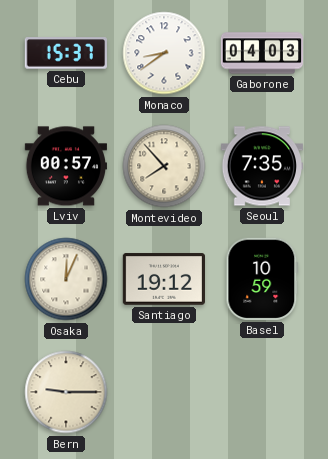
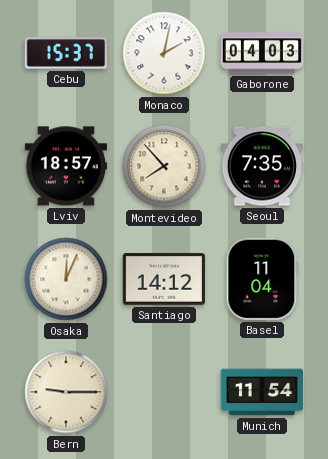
Monaco: 8:39 -> 2:02 (164, 53)
Lviv: 00:57 -> 18:57 (65, 166)
Santiago: 19:12 -> 14:12 (163, 279)
Basel: 10:59 -> 11:04 (262, 279)
Munich: none -> 11:54 (261, 392)
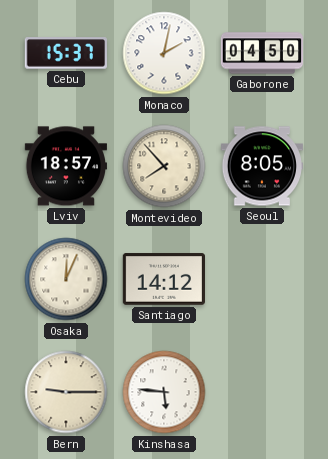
Gaborone: 04:03 -> 04:50 (262, 53)
Seoul: 7:35 -> 8:05 (261, 166)
Basel: 11:04 -> none (262, 279)
Kinshasa: none -> 5:46 (164, 392)
Munich: 11:54 -> none (261, 392)
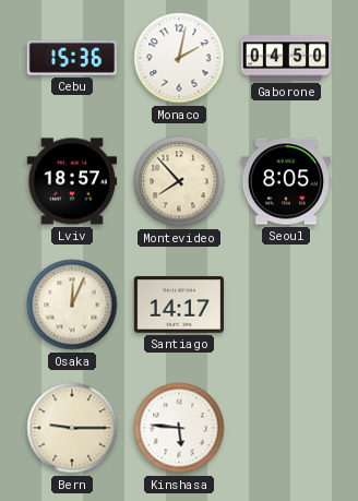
Cebu: 15:37 -> 15:36 (71, 58)
Santiago: 14:12 -> 14:17 (178, 305)
